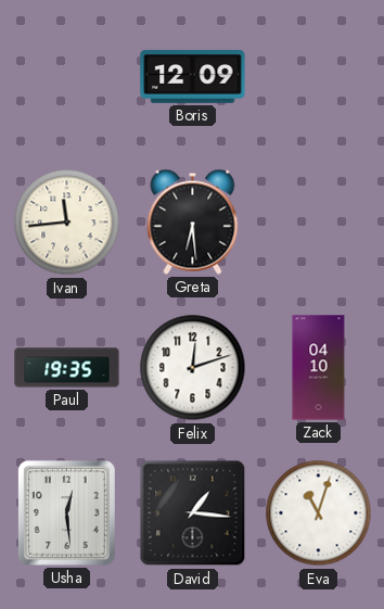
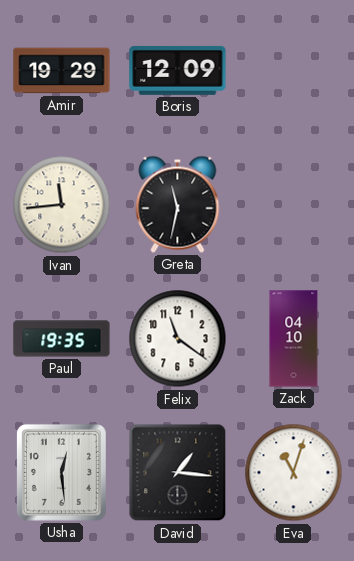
Amir: none -> 19:29 (62, 71)
Greta: 6:29 -> 11:32 (178, 204)
Felix: 12:12 -> 11:21 (178, 339)
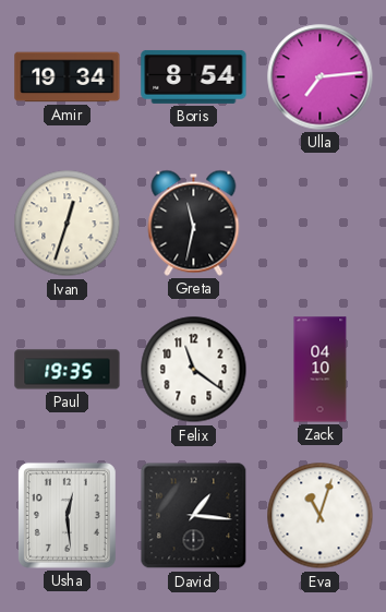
Amir: 19:29 -> 19:34 (68, 77)
Boris: 12:09 -> 8:54 (194, 76)
Ulla: none -> 7:14 (321, 77)
Ivan: 11:44 -> 12:33 (68, 224)
